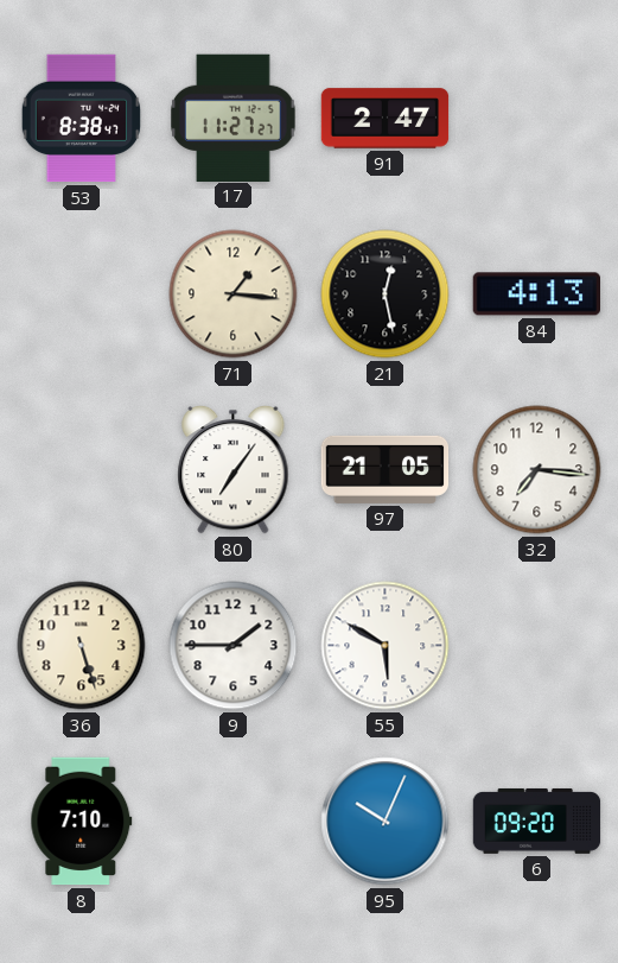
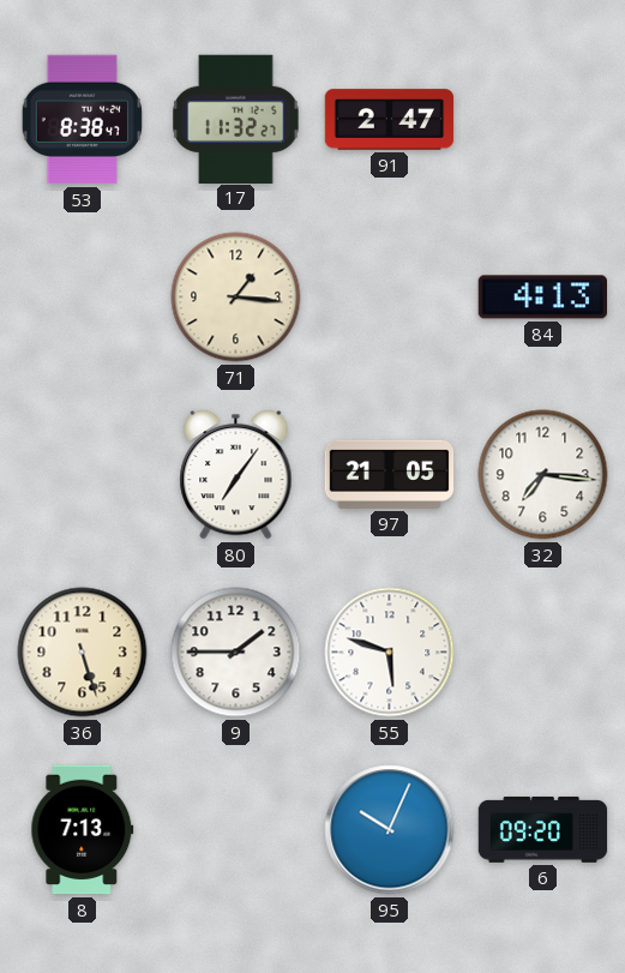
17: 11:27 -> 11:32 (236, 119)
21: 12:28 -> none (386, 294)
55: 5:50 -> 5:48 (390, 653)
8: 7:10 -> 7:13 (83, 830)
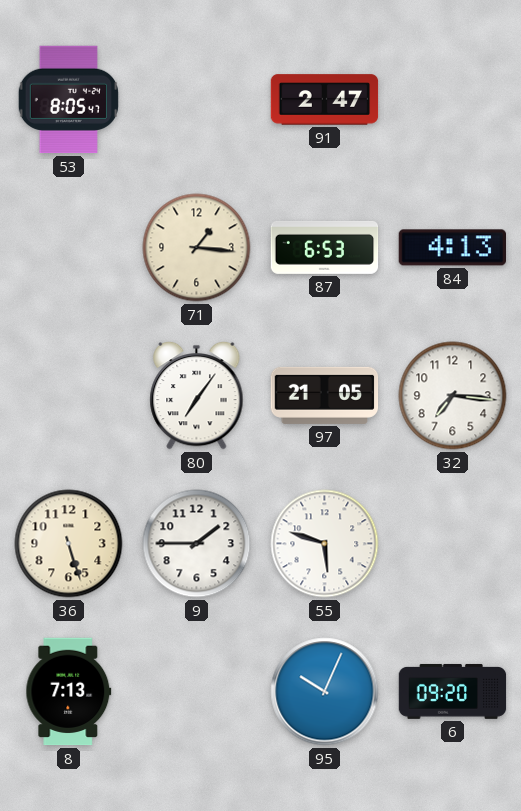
53: 8:38 -> 8:05 (68, 100)
17: 11:32 -> none (236, 119)
87: none -> 6:53 (325, 248)
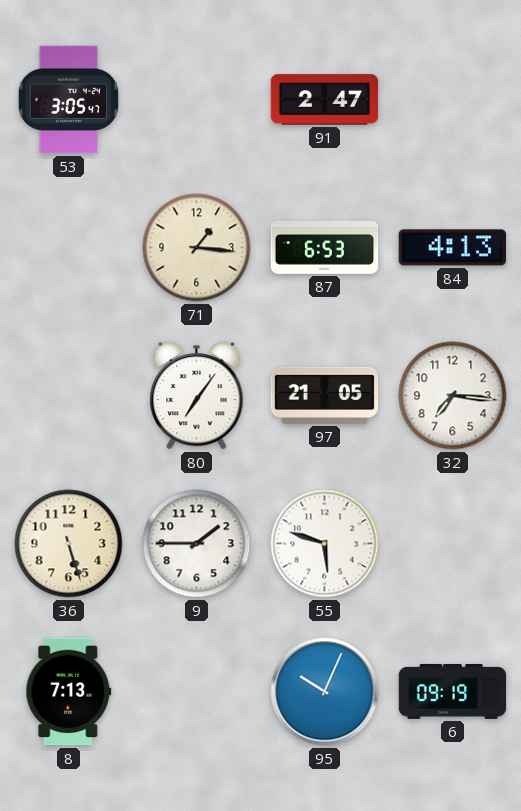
53: 8:05 -> 3:05 (68, 100)
6: 09:20 -> 09:19 (453, 691)
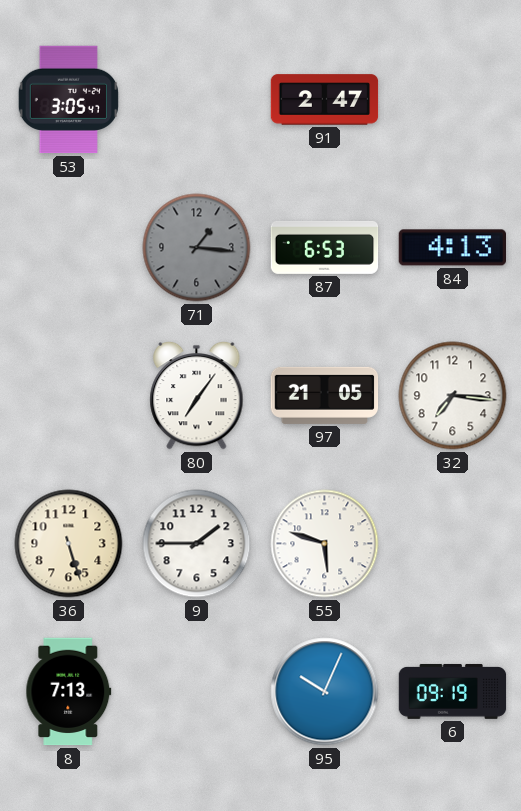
71 dial: cream -> grey (197, 248)
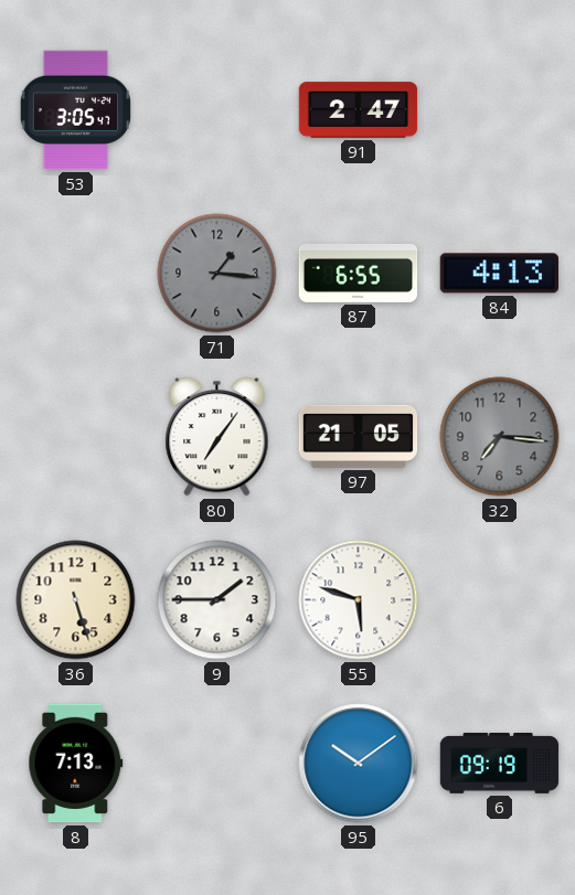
87: 6:53 -> 6:55 (359, 274)
32 dial: white -> grey (500, 437)
95: 10:04 -> 10:09 (359, 764)
